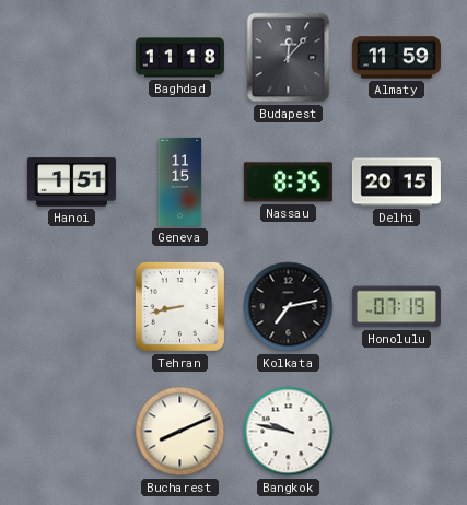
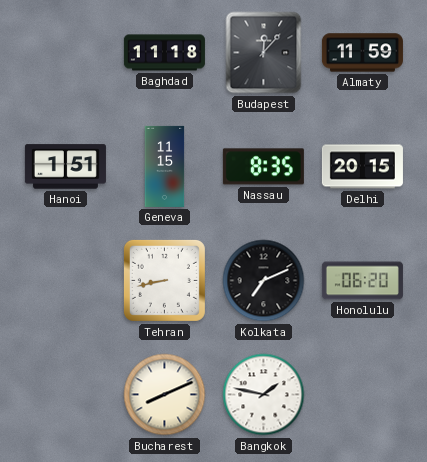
Kolkata: 7:13 -> 7:11 (264, 281)
Honolulu: 07:19 -> 06:20 (362, 281)
Bangkok: 9:47 -> 1:47 (264, 395)
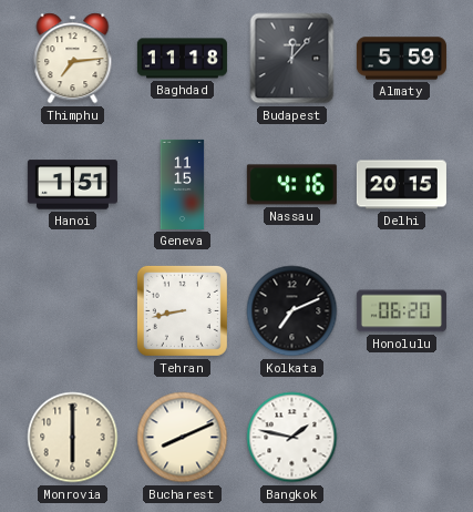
Thimphu: none -> 7:14 (73, 59)
Almaty: 11:59 -> 5:59 (401, 59)
Nassau: 8:35 -> 4:16 (291, 185)
Monrovia: none -> 6:00 (73, 438)
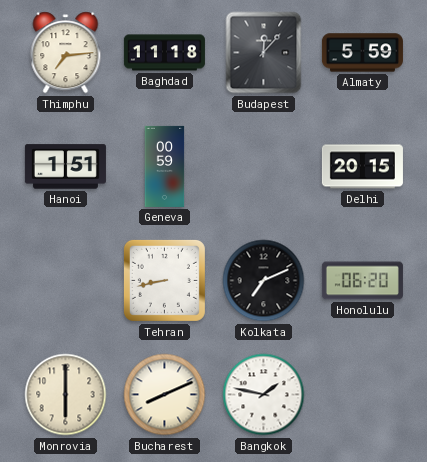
Geneva: 11:15 -> 00:59 (165, 166)
Nassau: 4:16 -> none (291, 185)
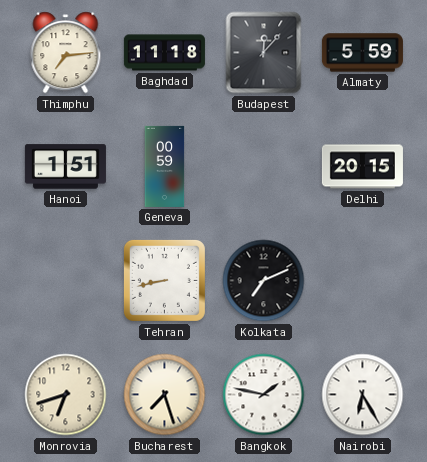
Honolulu: 06:20 -> none (362, 281)
Monrovia: 6:00 -> 6:42 (66, 395)
Bucharest: 8:11 -> 7:27 (165, 395)
Nairobi: none -> 6:25 (363, 395)
